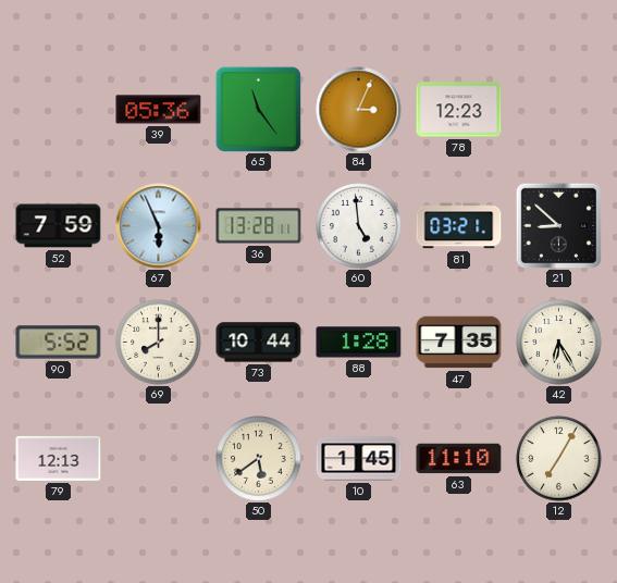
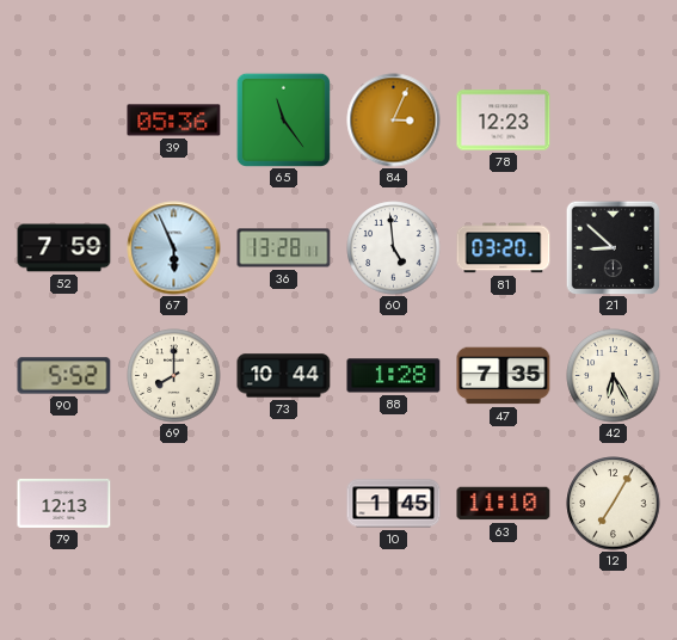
81: 03:21 -> 03:20 (504, 248)
50: 5:39 -> none (259, 459)
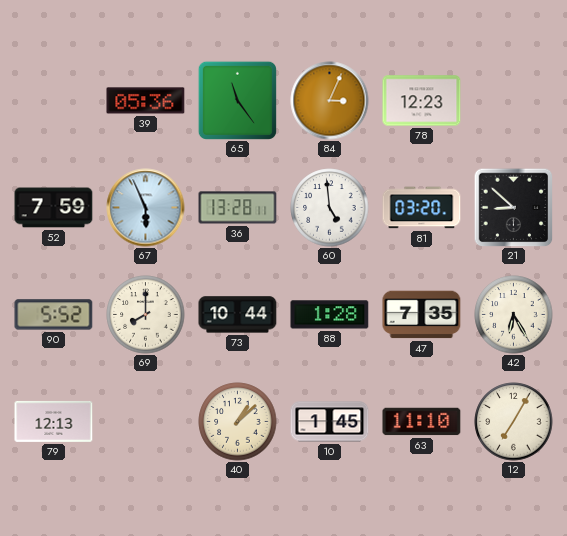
40: none -> 1:08 (238, 422)
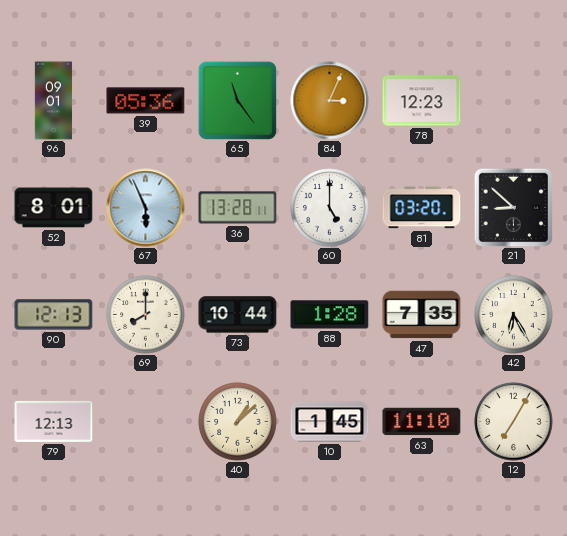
96: none -> 09:01 (54, 101)
52: 7:59 -> 8:01 (54, 208)
60: 4:59 -> 5:00 (330, 208)
90: 5:52 -> 12:13 (54, 315)
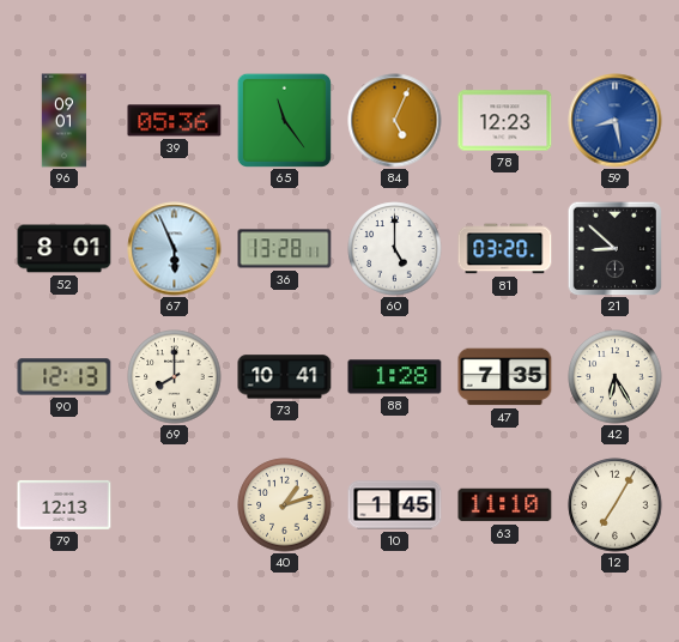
84: 3:04 -> 5:04 (395, 121)
59: none -> 8:28 (616, 121)
73: 10:44 -> 10:41 (285, 377)
40: 1:08 -> 1:12 (285, 505)
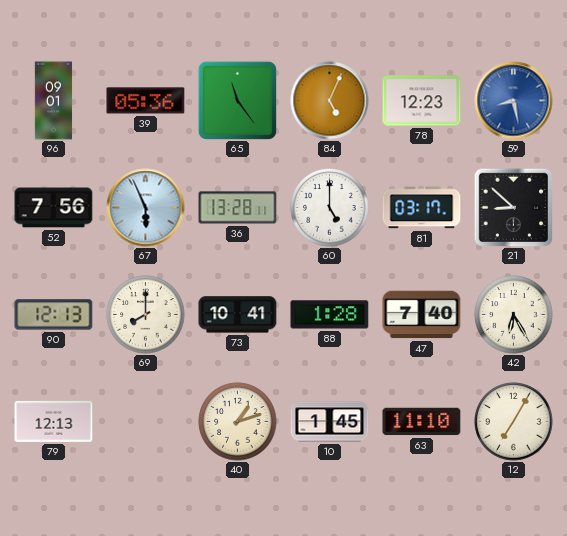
52: 8:01 -> 7:56 (54, 208)
81: 03:20 -> 03:17 (422, 208)
47: 7:35 -> 7:40 (422, 315)
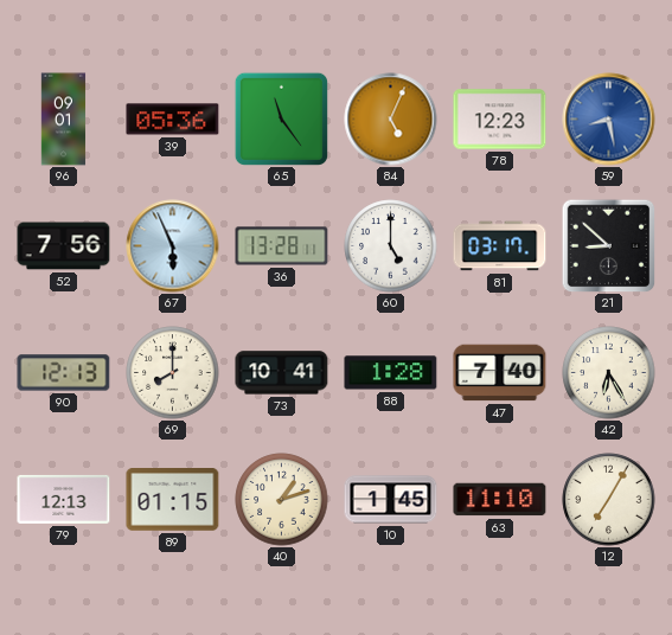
89: none -> 01:15 (173, 500)
